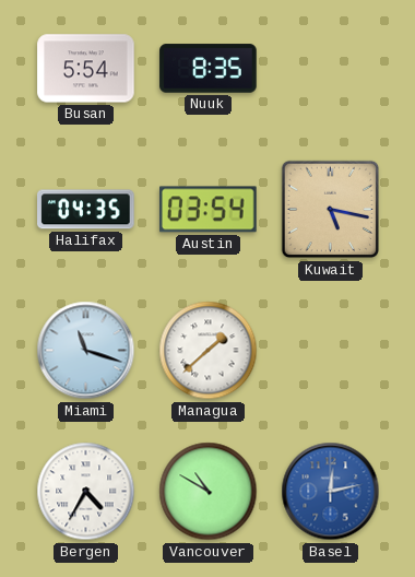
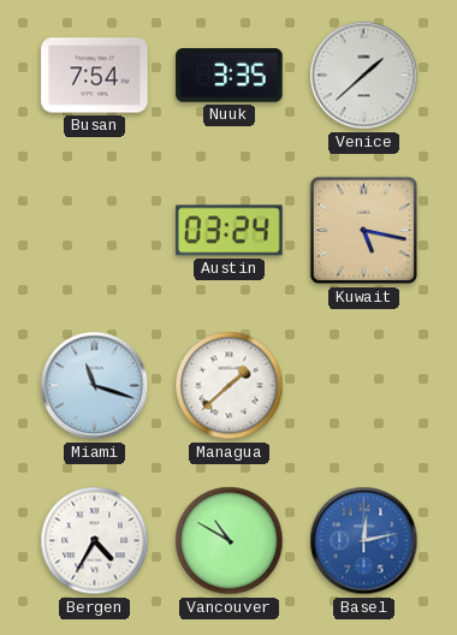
Busan: 5:54 -> 7:54 (95, 76)
Nuuk: 8:35 -> 3:35 (230, 76)
Venice: none -> 1:38 (364, 76)
Halifax: 04:35 -> none (86, 210)
Austin: 03:54 -> 03:24 (230, 231)
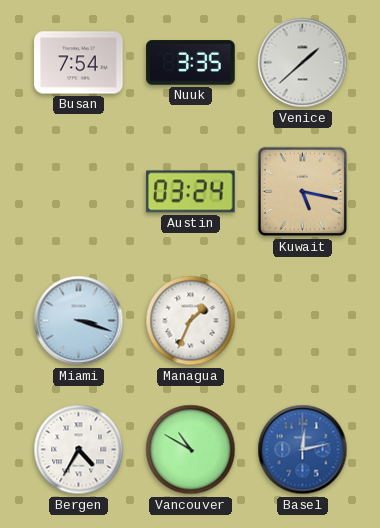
Miami: 11:18 -> 3:18 (79, 321)
Managua: 1:38 -> 1:34 (191, 321)
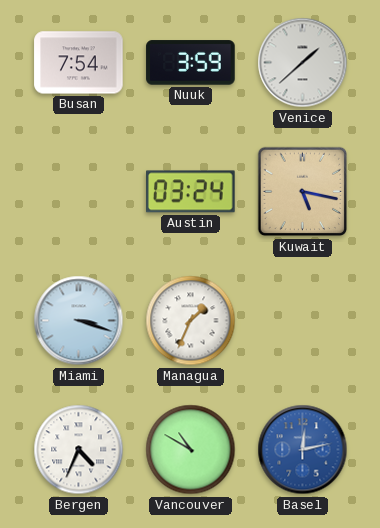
Nuuk: 3:35 -> 3:59 (191, 63)
Bergen: 4:35 -> 4:34 (79, 450)
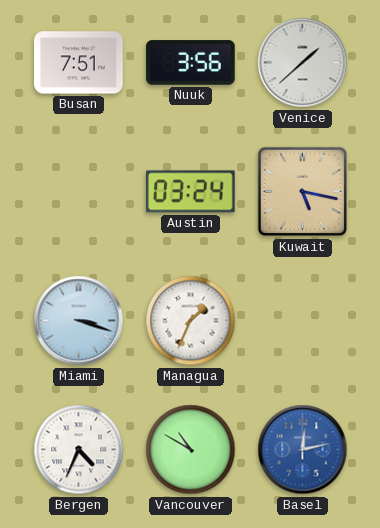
Busan: 7:54 -> 7:51 (79, 63)
Nuuk: 3:59 -> 3:56 (191, 63)
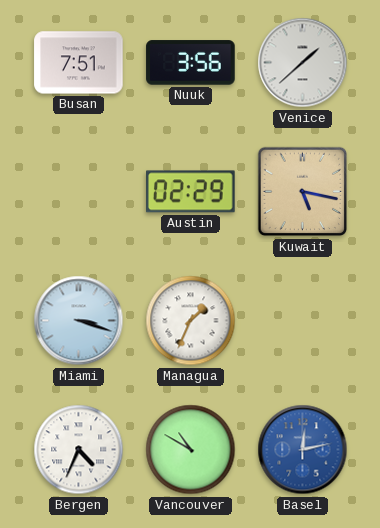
Austin: 03:24 -> 02:29 (191, 192)
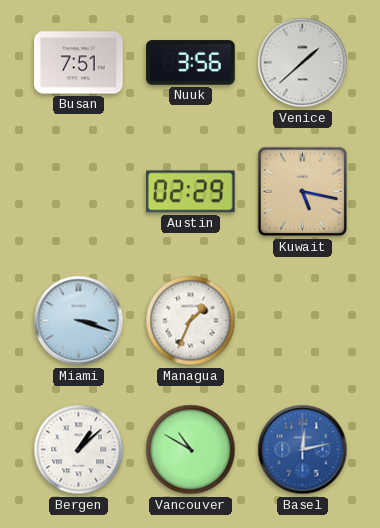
Bergen: 4:34 -> 1:08 (79, 450)
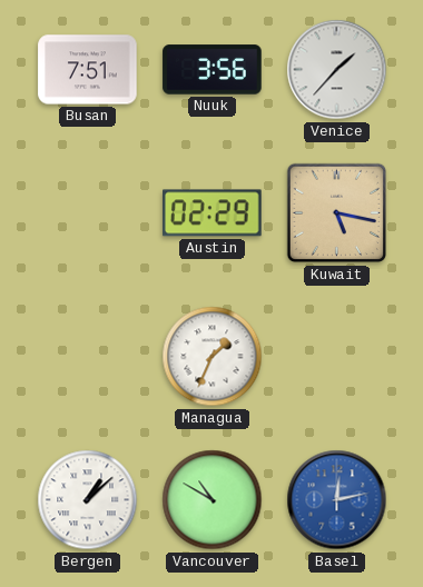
Venice: 1:38 -> 1:37 (337, 70)
Miami: 3:18 -> none (79, 321)
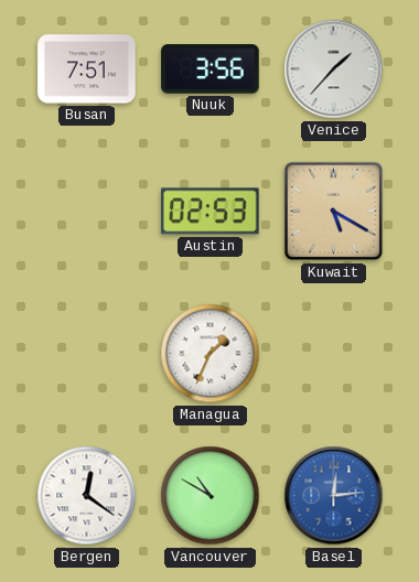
Austin: 02:29 -> 02:53 (211, 212)
Kuwait: 5:17 -> 5:20 (334, 212)
Bergen: 1:08 -> 12:21 (87, 496)
Basel: 12:13 -> 12:14 (334, 496)
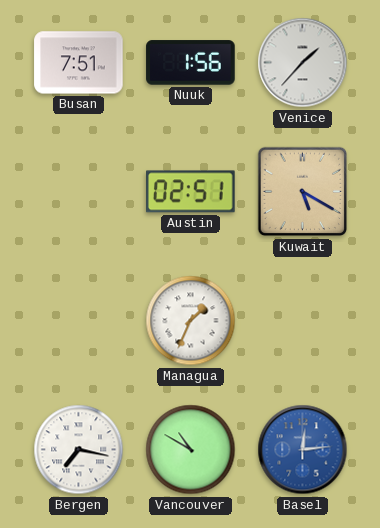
Nuuk: 3:56 -> 1:56 (191, 63)
Austin: 02:53 -> 02:51 (191, 192)
Bergen: 12:21 -> 7:17 (79, 450)
